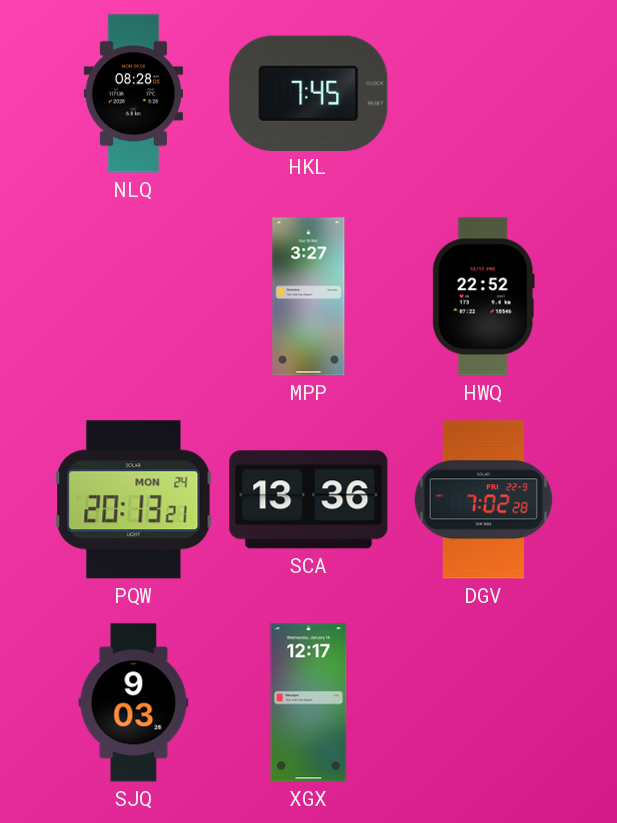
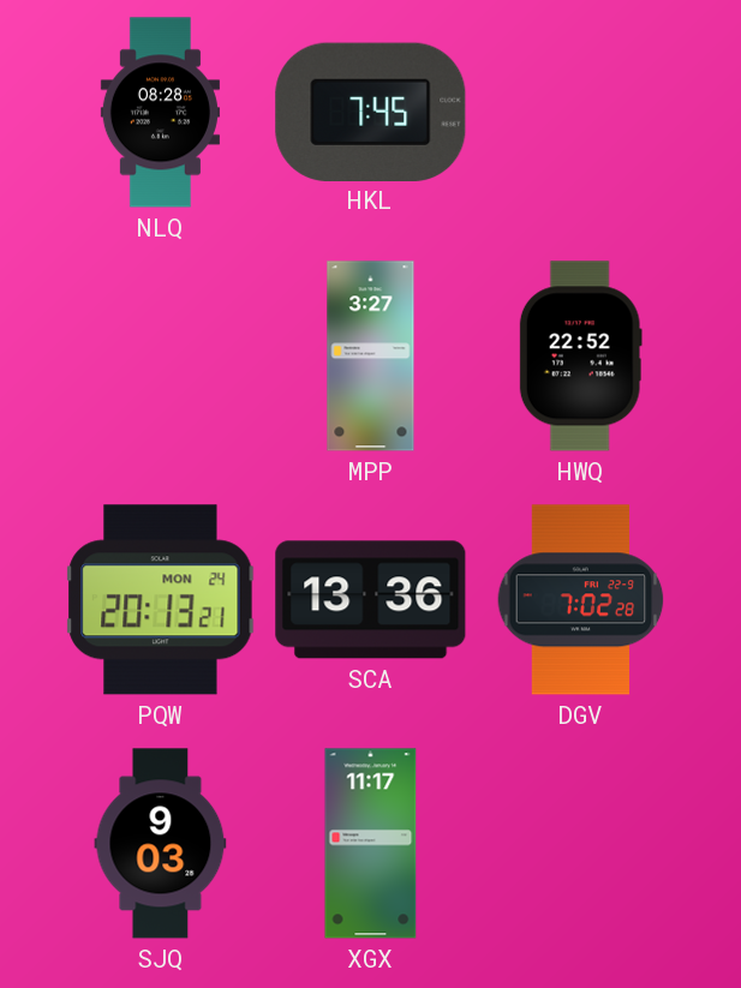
XGX: 12:17 -> 11:17 (371, 844)
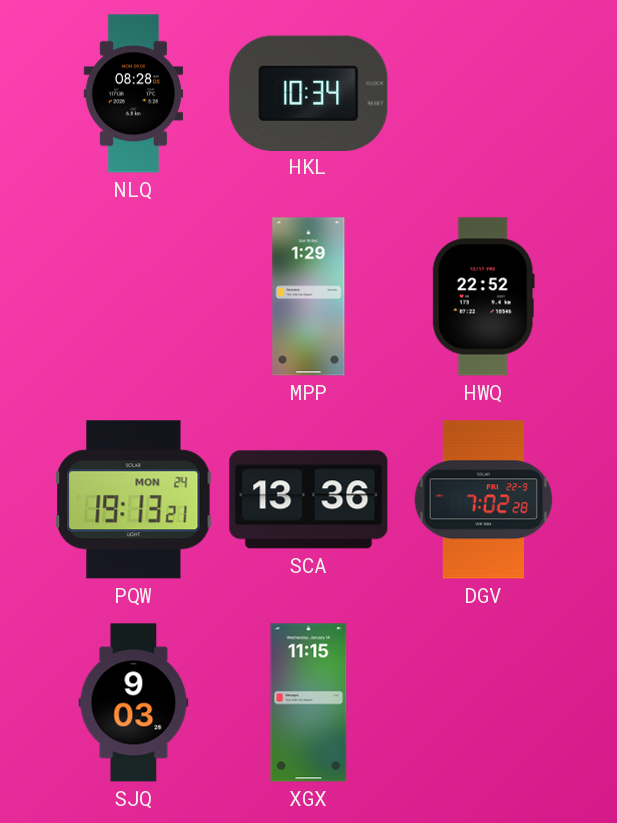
HKL: 7:45 -> 10:34 (309, 93)
MPP: 3:27 -> 1:29 (309, 297)
PQW: 20:13 -> 19:13 (134, 500)
XGX: 11:17 -> 11:15 (309, 703)
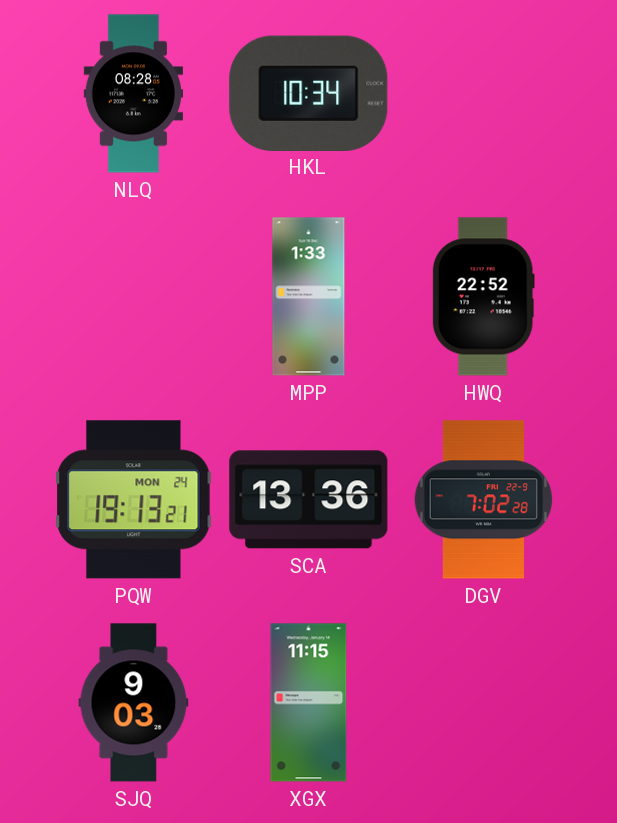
MPP: 1:29 -> 1:33 (309, 297)
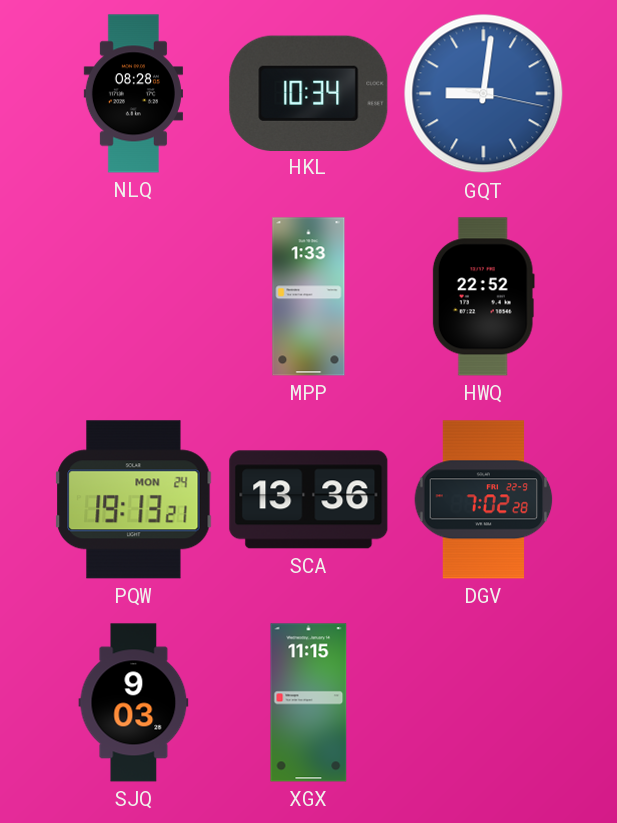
GQT: none -> 9:01 (484, 94)
